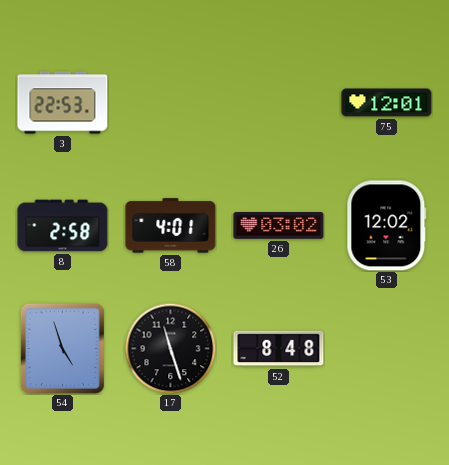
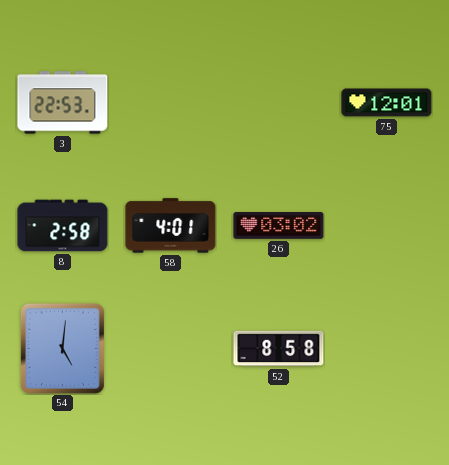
53: 12:02 -> none (387, 226)
54: 4:57 -> 5:01 (62, 348)
17: 11:27 -> none (170, 348)
52: 8:48 -> 8:58 (279, 349)
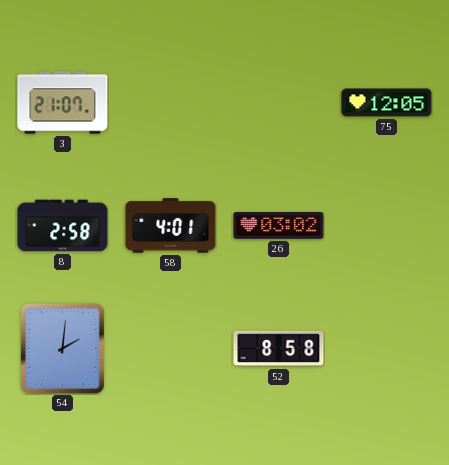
3: 22:53 -> 21:07 (63, 103)
75: 12:01 -> 12:05 (387, 103)
54: 5:01 -> 2:01 (62, 348)
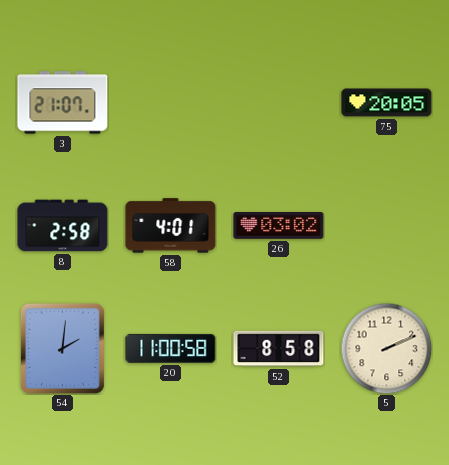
75: 12:05 -> 20:05 (387, 103)
20: none -> 11:00 (171, 348)
5: none -> 2:11 (386, 348)
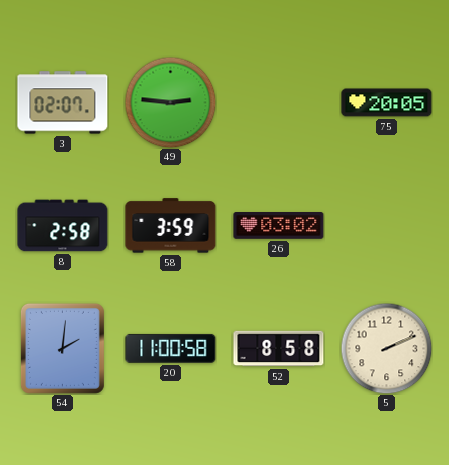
3: 21:07 -> 02:07 (63, 103)
49: none -> 2:46 (170, 102)
58: 4:01 -> 3:59 (171, 226)
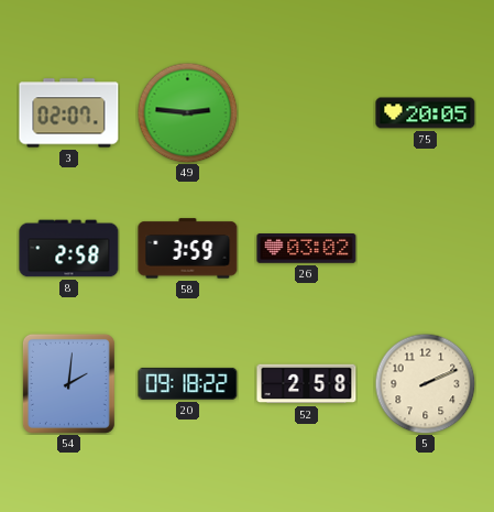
20: 11:00 -> 09:18 (188, 383)
52: 8:58 -> 2:58 (307, 384)
